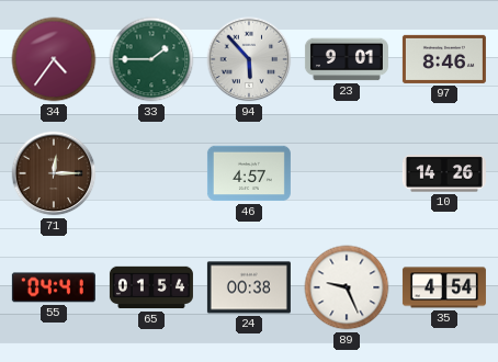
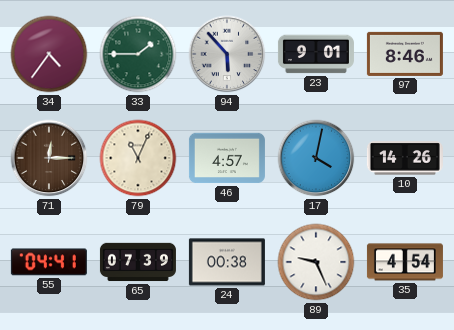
79: none -> 11:04 (138, 158)
17: none -> 4:02 (316, 158)
65: 01:54 -> 07:39 (138, 262)
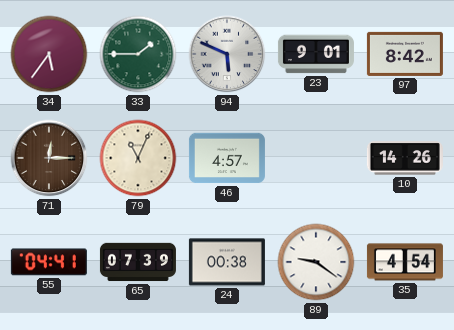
34: 4:36 -> 5:36 (49, 54)
94: 5:53 -> 5:49 (227, 54)
97: 8:46 -> 8:42 (405, 54)
17: 4:02 -> none (316, 158)
89: 9:26 -> 9:21 (316, 262)
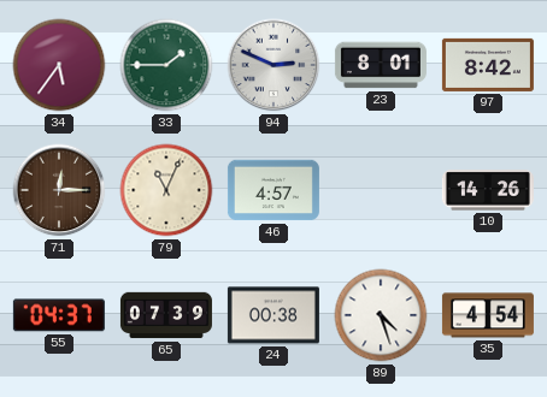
94: 5:49 -> 2:49 (273, 65)
23: 9:01 -> 8:01 (381, 65)
55: 04:41 -> 04:37 (59, 315)
89: 9:21 -> 4:27 (381, 315)
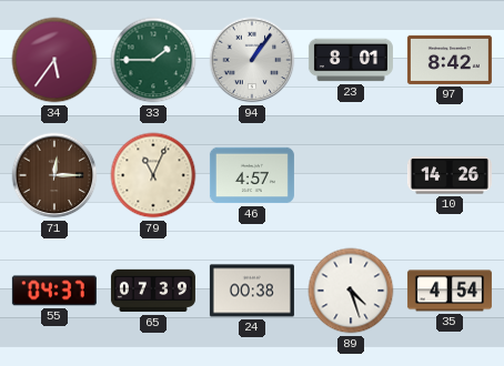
94: 2:49 -> 1:06 (252, 60)
